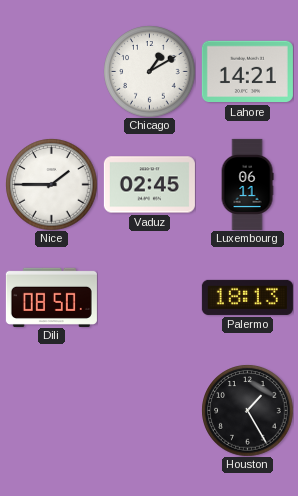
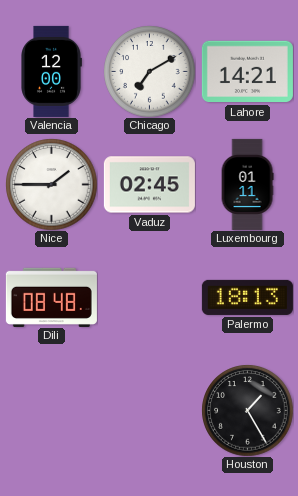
Valencia: none -> 12:00 (51, 71)
Chicago: 1:10 -> 7:10 (149, 71)
Luxembourg: 06:11 -> 01:11 (247, 184)
Dili: 08:50 -> 08:48 (51, 297)
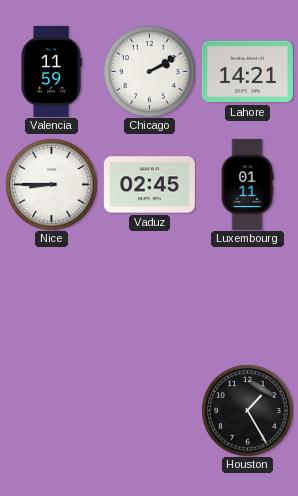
Valencia: 12:00 -> 11:59 (51, 71)
Chicago: 7:10 -> 2:10 (149, 71)
Nice: 1:45 -> 8:45 (51, 184)
Dili: 08:48 -> none (51, 297)
Palermo: 18:13 -> none (247, 297)
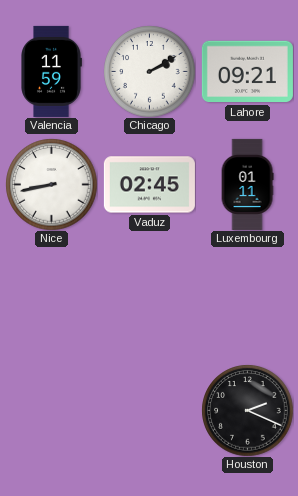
Lahore: 14:21 -> 09:21 (247, 72)
Nice: 8:45 -> 8:43 (51, 184)
Houston: 1:25 -> 2:19 (247, 410)
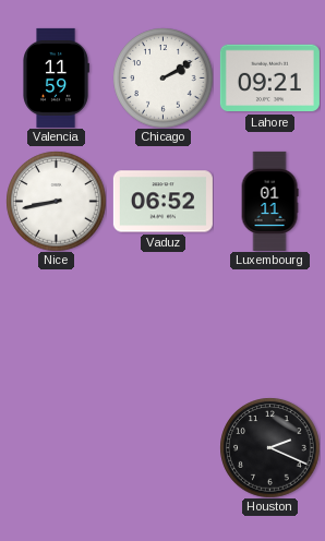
Vaduz: 02:45 -> 06:52 (162, 202)
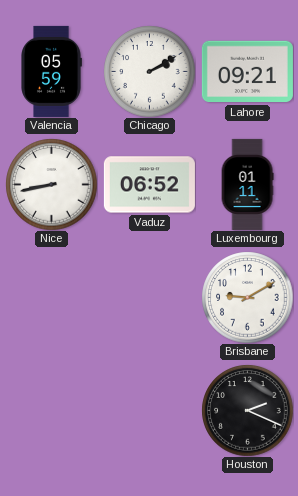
Valencia: 11:59 -> 05:59 (51, 71)
Brisbane: none -> 9:10 (247, 297)
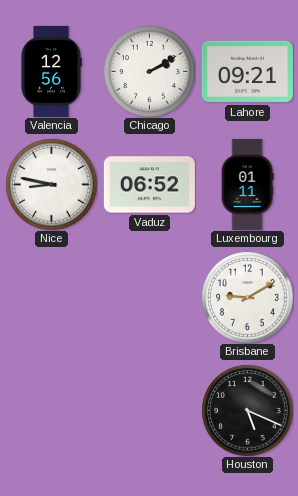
Valencia: 05:59 -> 12:56 (51, 71)
Nice: 8:43 -> 8:47 (51, 184)
Houston: 2:19 -> 5:19 (247, 410)
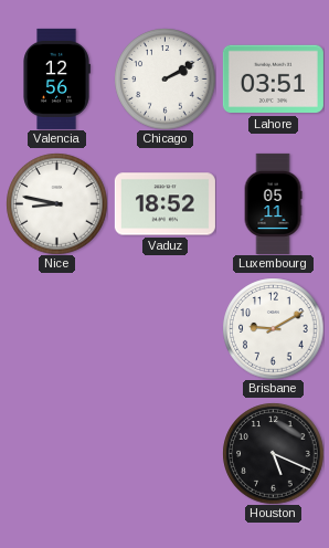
Lahore: 09:21 -> 03:51 (273, 80)
Vaduz: 06:52 -> 18:52 (164, 204)
Luxembourg: 01:11 -> 05:11 (273, 203)
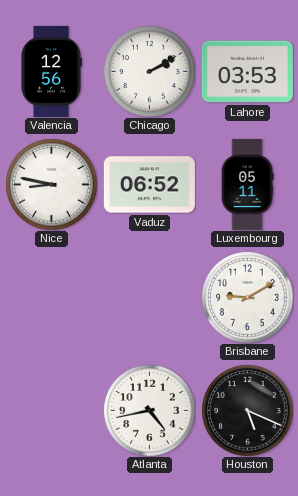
Lahore: 03:51 -> 03:53 (247, 72)
Vaduz: 18:52 -> 06:52 (149, 185)
Atlanta: none -> 4:43 (149, 410)
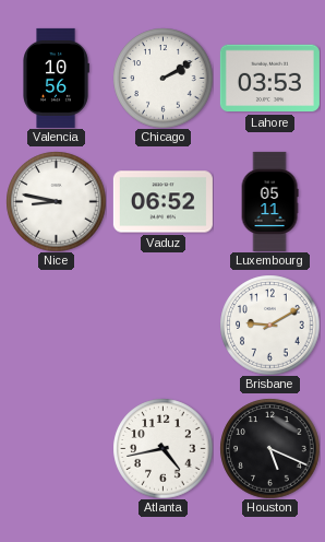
Valencia: 12:56 -> 10:56 (56, 78)
